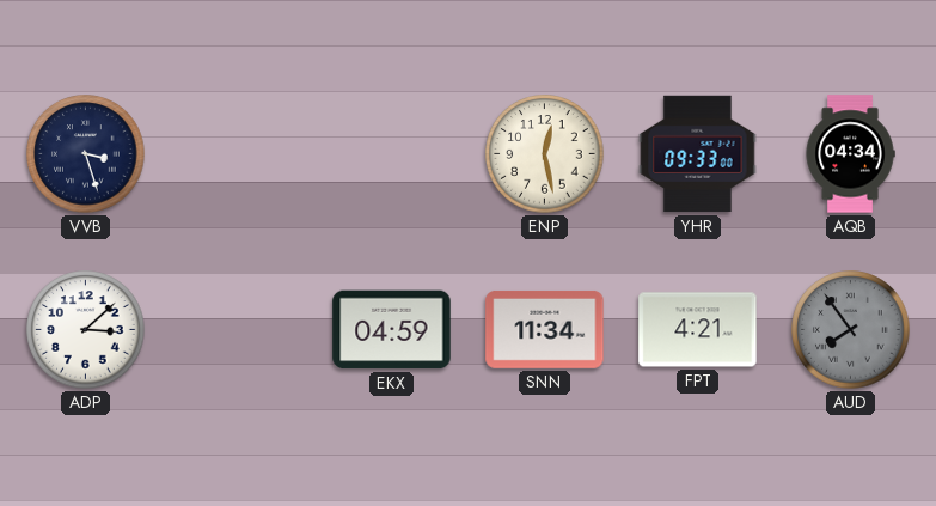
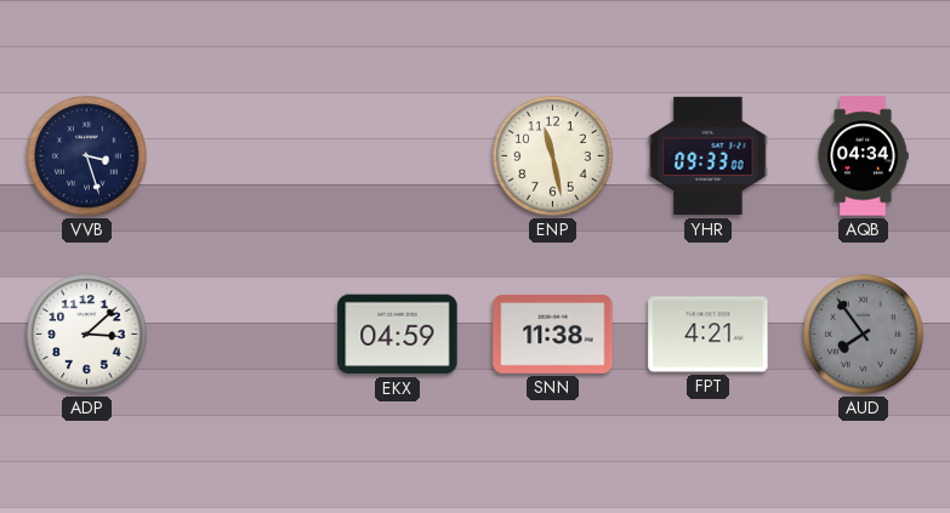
ENP: 12:28 -> 11:28 (553, 156)
SNN: 11:34 -> 11:38 (553, 334)
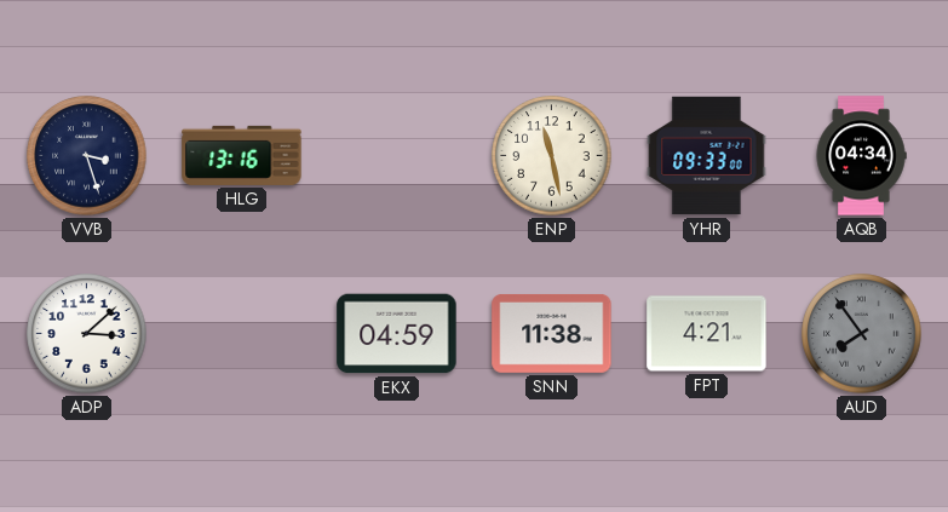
HLG: none -> 13:16 (242, 155)
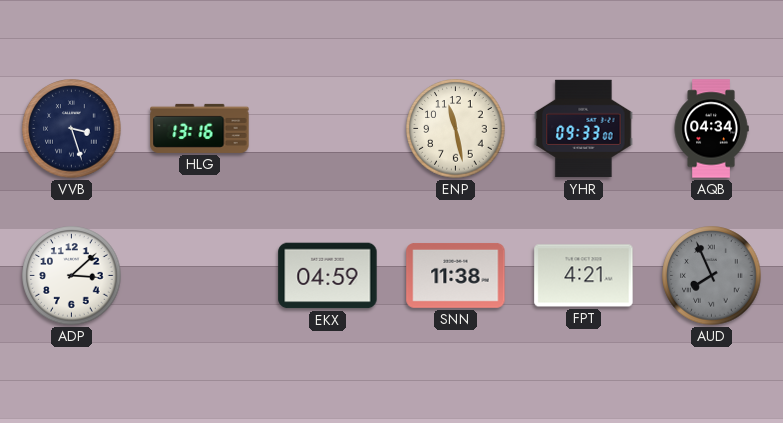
AUD: 7:54 -> 7:56 (712, 276)
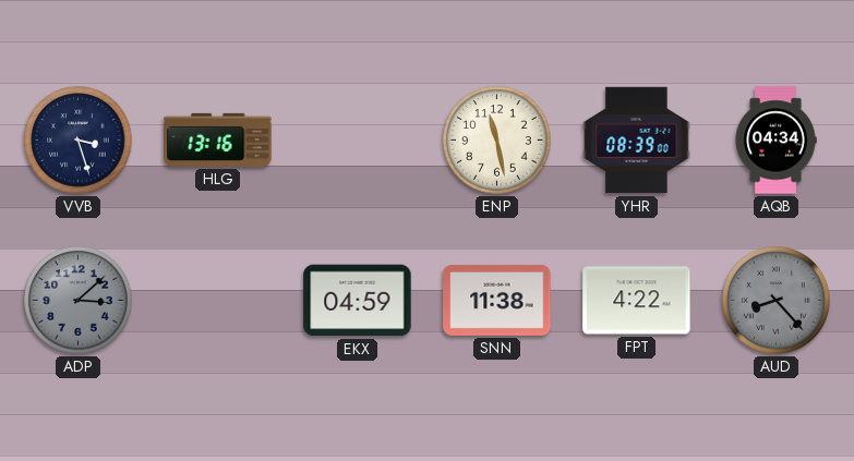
YHR: 09:33 -> 08:39 (637, 141)
ADP dial: white -> grey (79, 301)
FPT: 4:21 -> 4:22 (637, 301)
AUD: 7:56 -> 8:23 (777, 301)
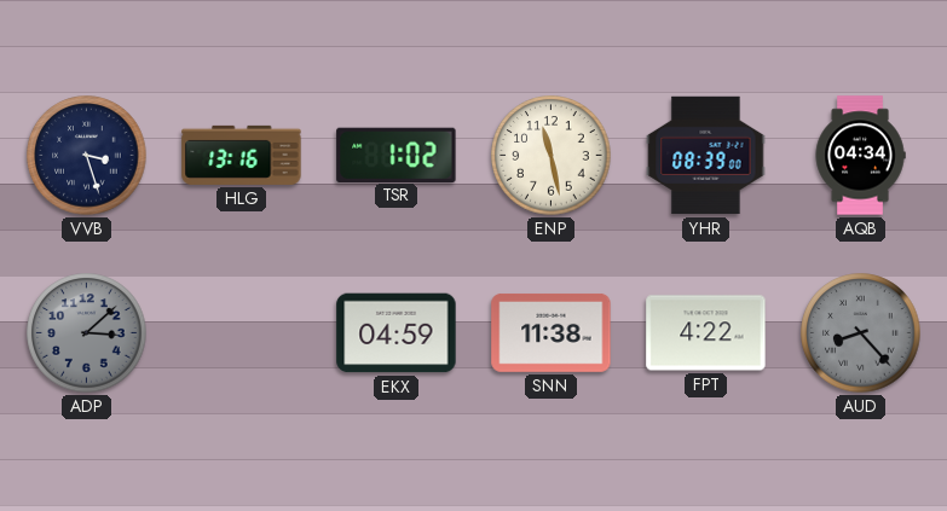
TSR: none -> 1:02 (397, 155)
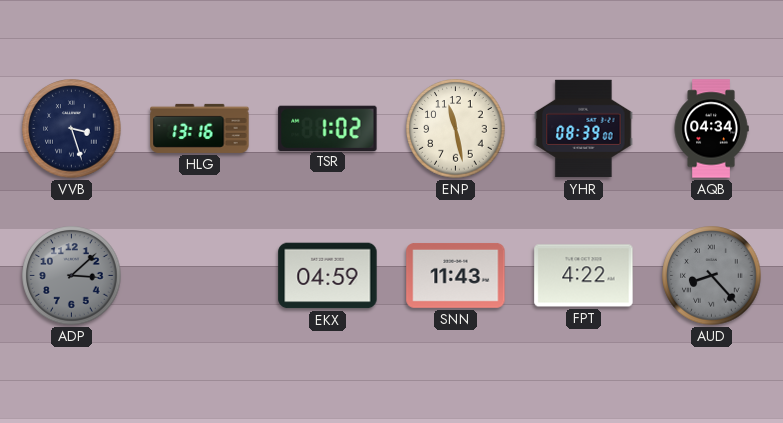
SNN: 11:38 -> 11:43 (456, 275)
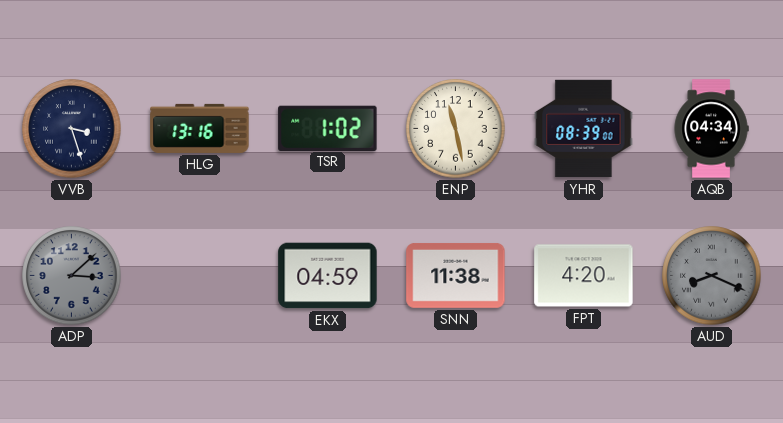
SNN: 11:43 -> 11:38 (456, 275)
FPT: 4:22 -> 4:20 (584, 276)
AUD: 8:23 -> 8:19 (712, 276)
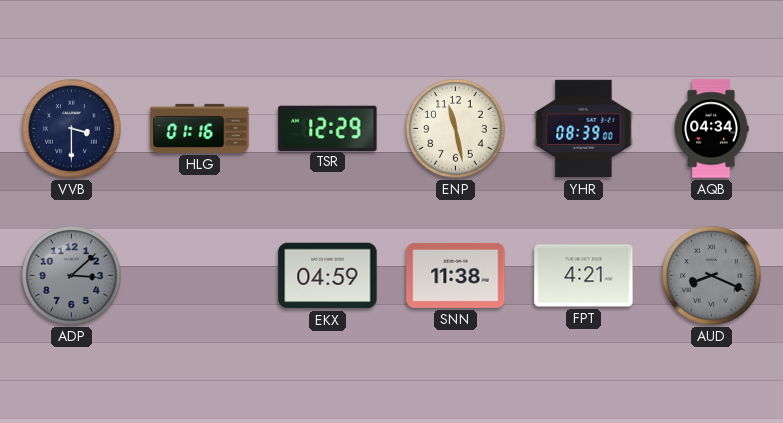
VVB: 3:27 -> 3:30 (72, 129)
HLG: 13:16 -> 01:16 (200, 128)
TSR: 1:02 -> 12:29 (328, 128)
FPT: 4:20 -> 4:21 (584, 276)
